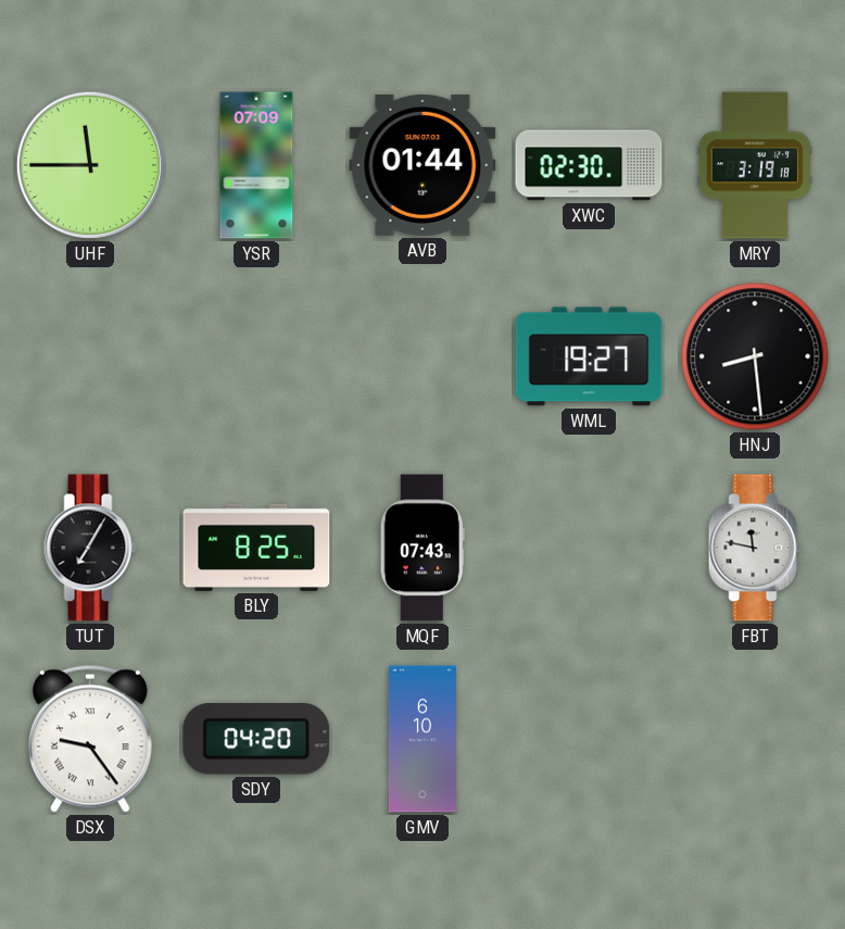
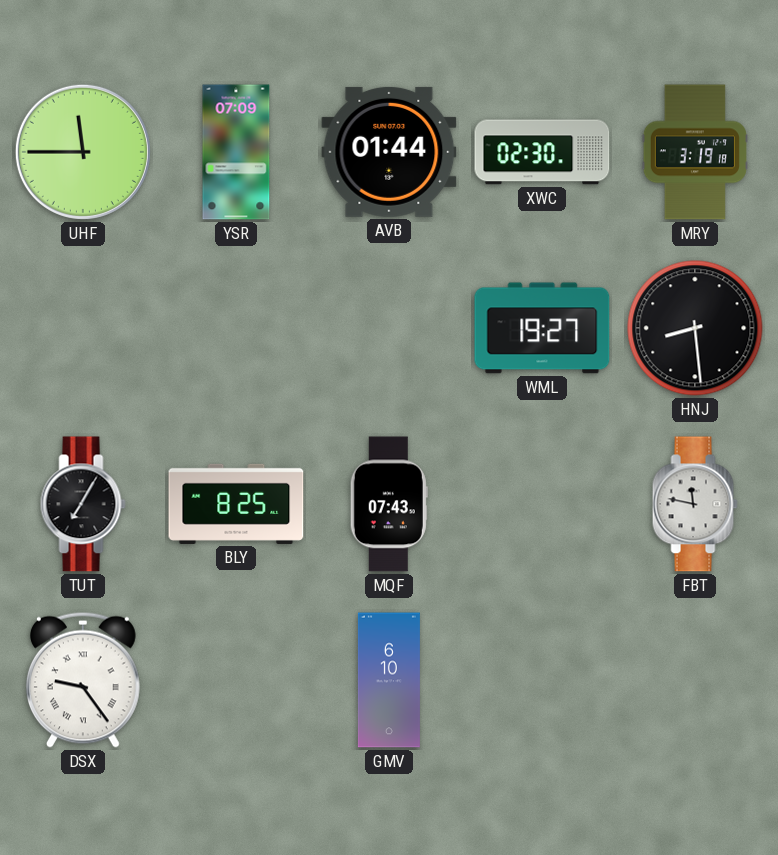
SDY: 04:20 -> none (256, 739)
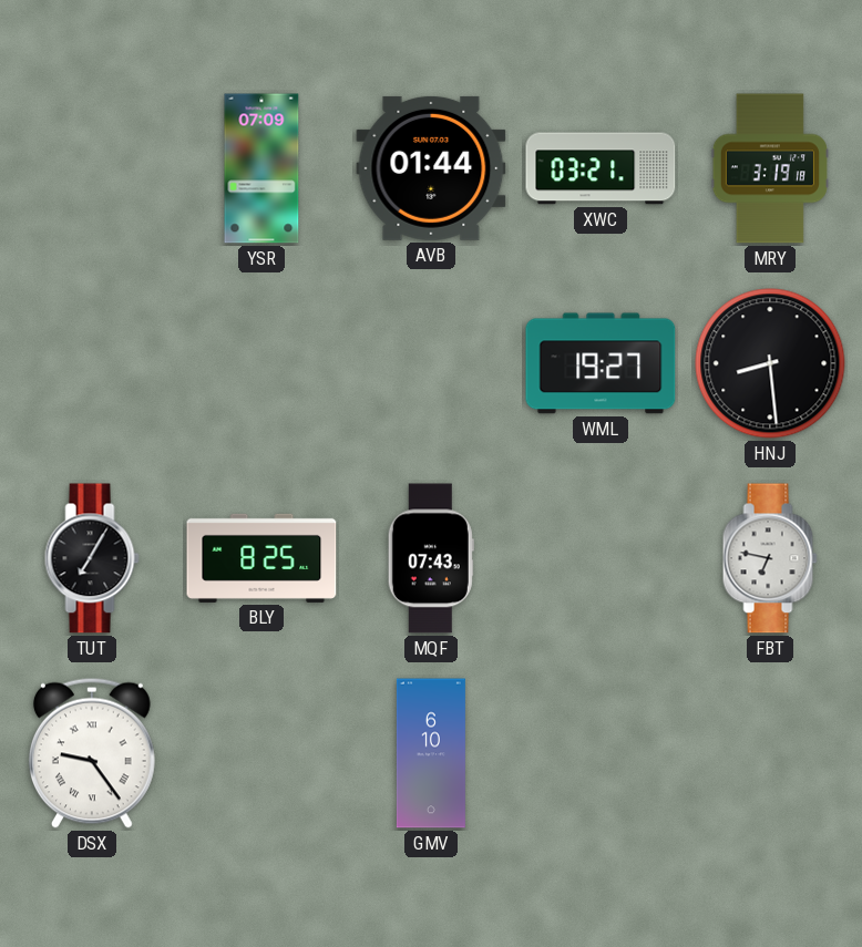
UHF: 11:45 -> none (83, 152)
XWC: 02:30 -> 03:21 (601, 168)
FBT: 11:47 -> 6:47 (770, 558)
